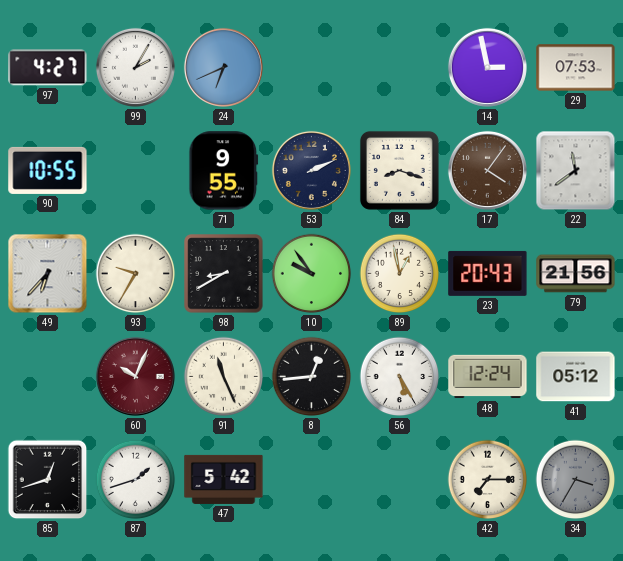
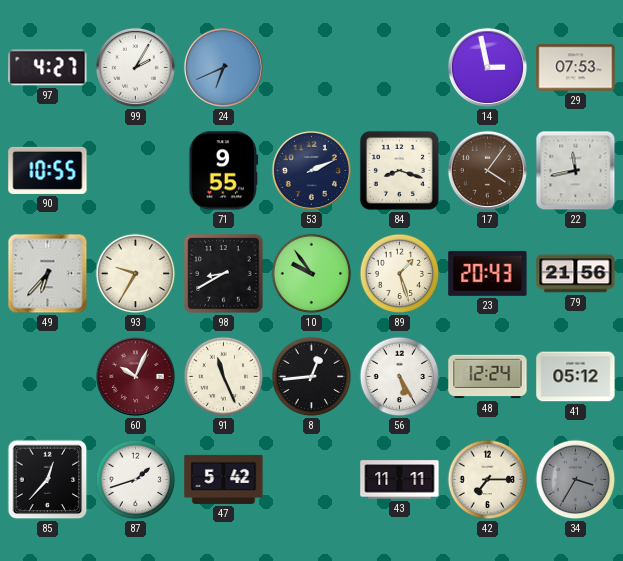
22: 11:39 -> 11:43 (576, 171)
89: 12:58 -> 1:27 (400, 274)
85: 12:42 -> 12:37 (48, 480)
43: none -> 11:11 (400, 480)
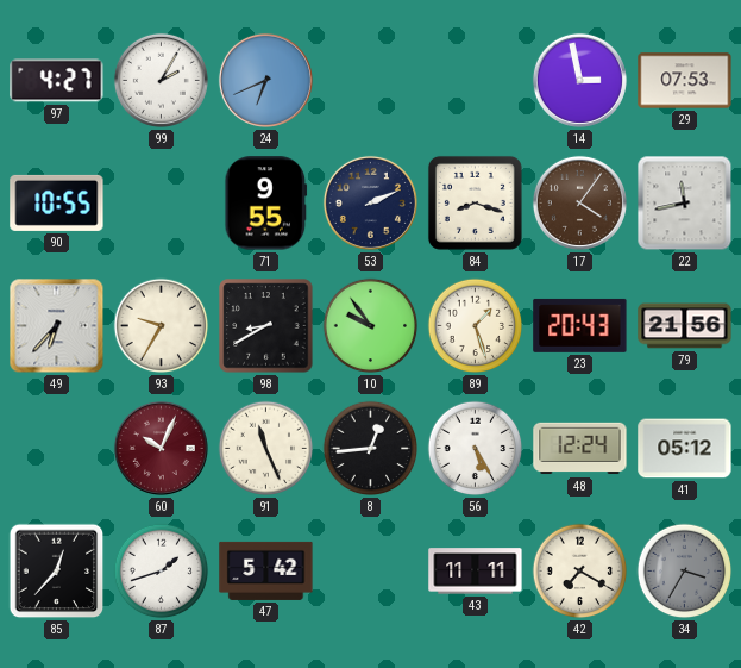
42: 7:15 -> 7:20 (580, 572)
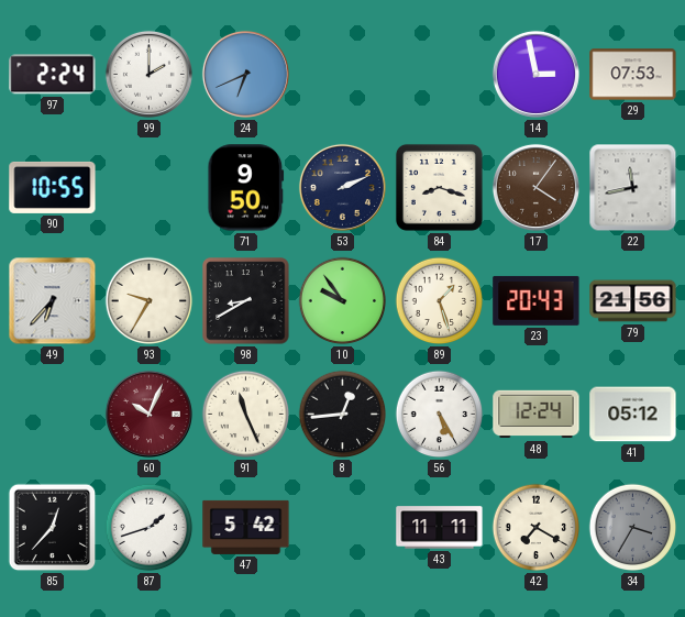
97: 4:27 -> 2:24 (53, 75)
99: 2:05 -> 2:00 (148, 74)
71: 9:55 -> 9:50 (246, 188)
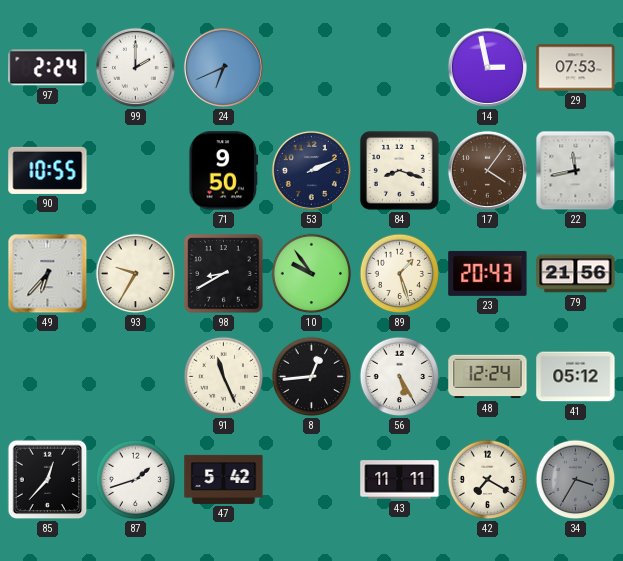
60: 10:04 -> none (148, 414)
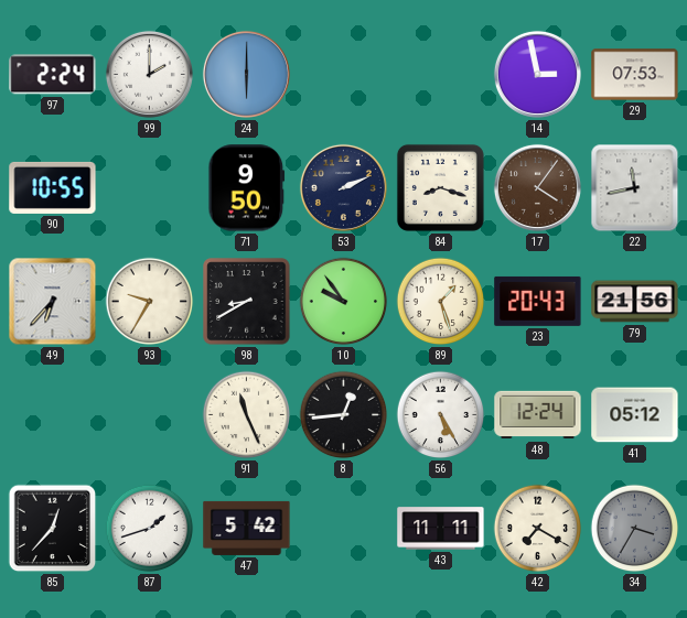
24: 6:41 -> 6:00 (246, 74)
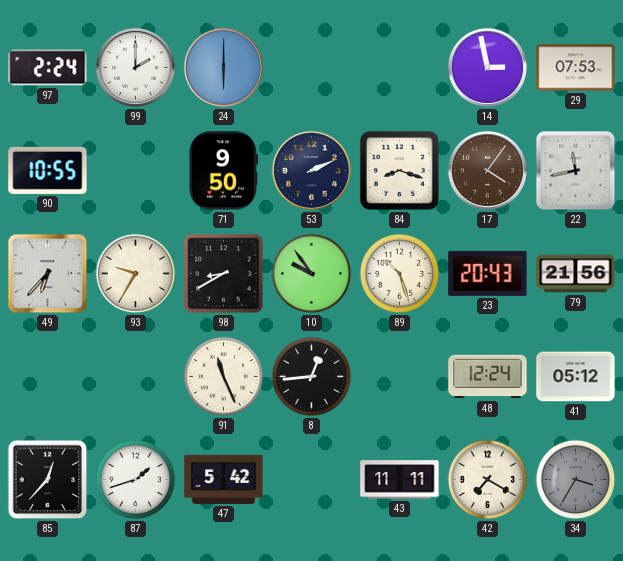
89: 1:27 -> 10:27 (400, 274)
56: 5:25 -> none (441, 415)
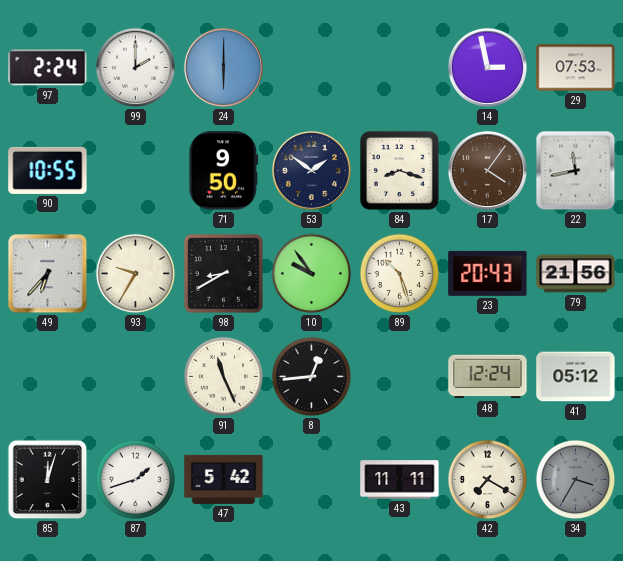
53: 2:11 -> 1:51 (311, 170)
85: 12:37 -> 12:03 (48, 480)
